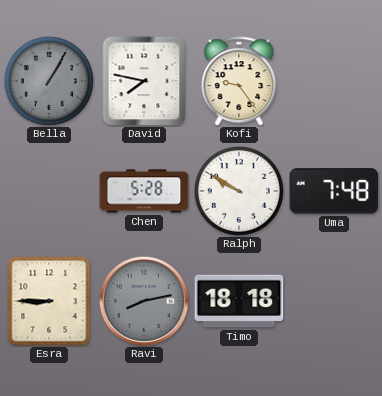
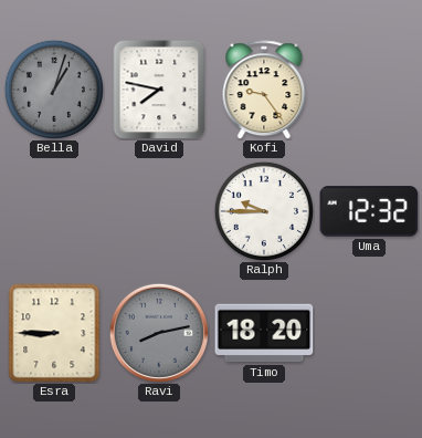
Bella: 1:05 -> 1:03 (54, 90)
Chen: 5:28 -> none (144, 191)
Ralph: 9:50 -> 9:45 (264, 211)
Uma: 7:48 -> 12:32 (369, 211)
Timo: 18:18 -> 18:20 (264, 333)
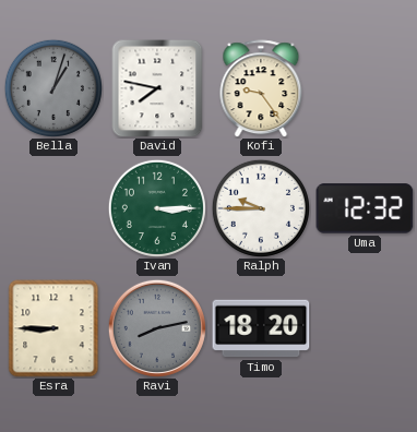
Ivan: none -> 3:15 (157, 208)
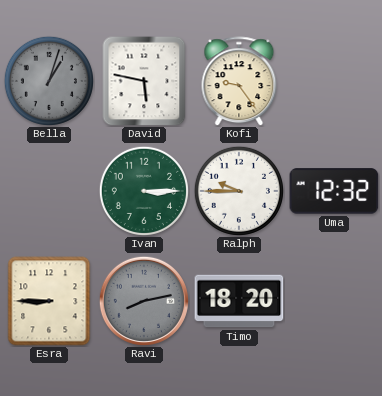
David: 7:47 -> 5:47 (144, 81)
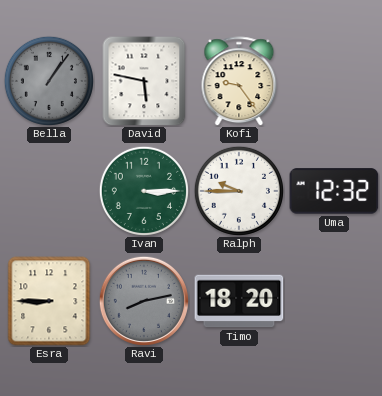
Bella: 1:03 -> 1:06 (49, 81)
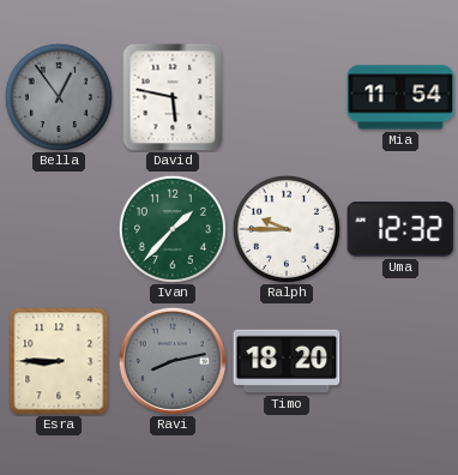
Bella: 1:06 -> 12:54 (59, 97)
Kofi: 9:24 -> none (239, 81)
Mia: none -> 11:54 (400, 97)
Ivan: 3:15 -> 1:37 (173, 229)
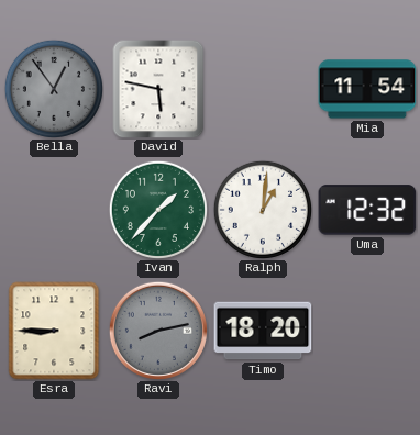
Ralph: 9:45 -> 1:01 (263, 210)
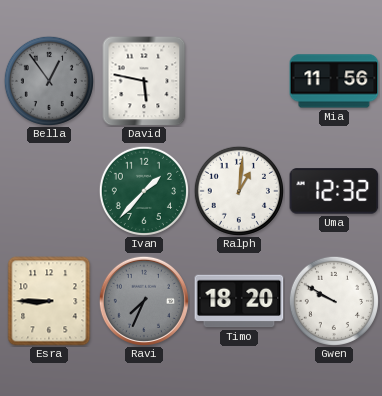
Mia: 11:54 -> 11:56 (334, 81)
Ravi: 8:13 -> 7:34 (144, 301)
Gwen: none -> 9:50 (334, 301)
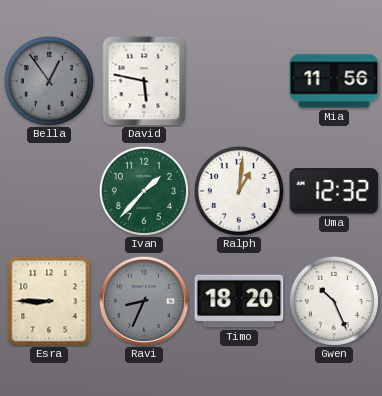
Ravi: 7:34 -> 8:34 (144, 301)
Gwen: 9:50 -> 10:26 (334, 301)
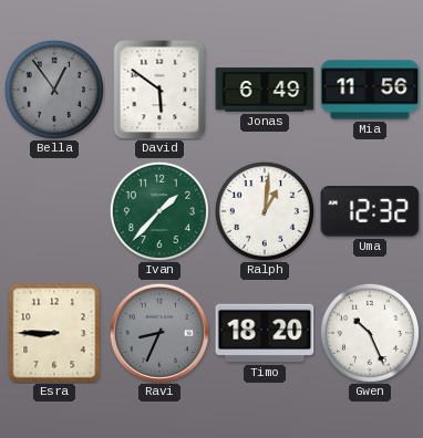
David: 5:47 -> 5:51 (159, 90)
Jonas: none -> 6:49 (265, 90)
